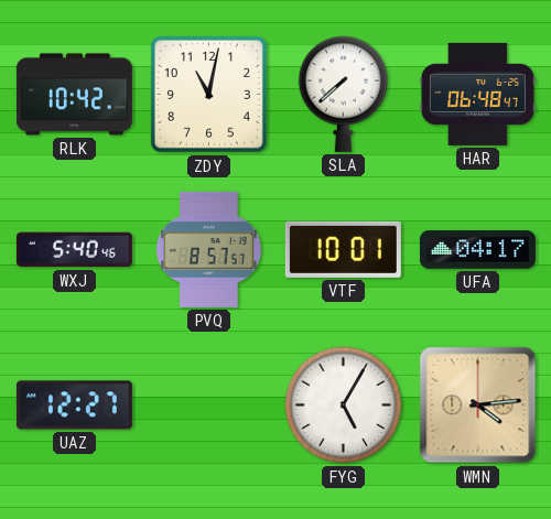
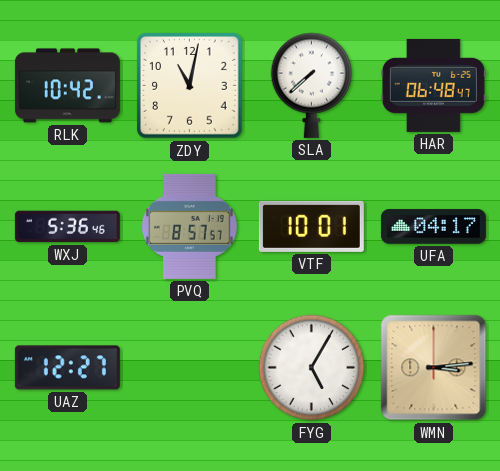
WXJ: 5:40 -> 5:36 (67, 227)
WMN: 4:14 -> 3:14 (434, 368)
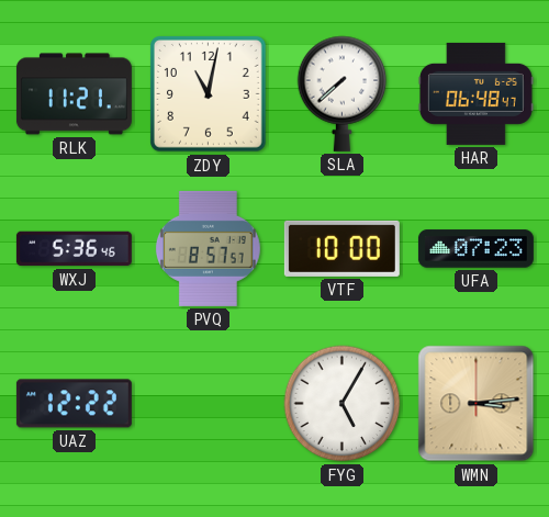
RLK: 10:42 -> 11:21 (74, 94)
VTF: 10:01 -> 10:00 (341, 248)
UFA: 04:17 -> 07:23 (475, 249)
UAZ: 12:27 -> 12:22 (74, 404)
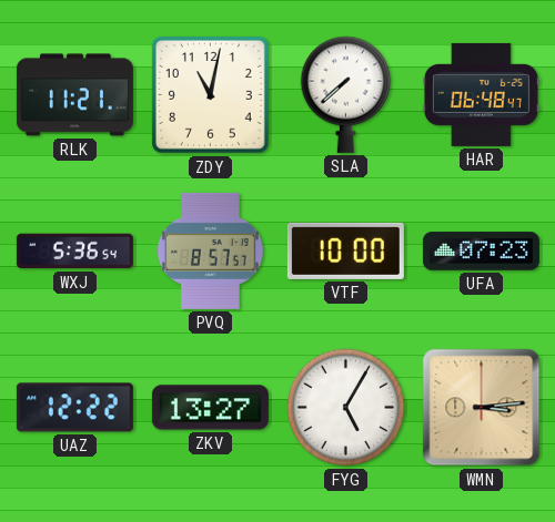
WXJ: 5:36:46 -> 5:36:54 (74, 252)
ZKV: none -> 13:27 (210, 408)
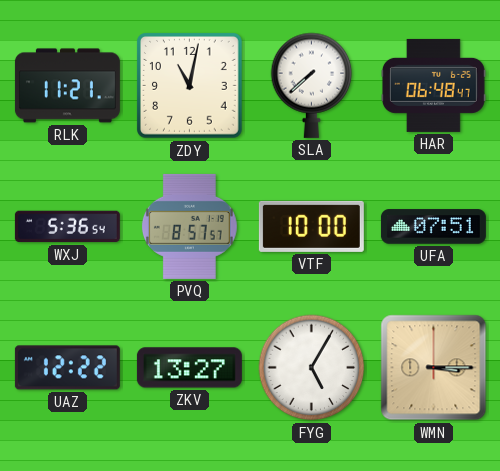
UFA: 07:23 -> 07:51 (433, 227)
WMN: 3:14 -> 3:15 (434, 368)
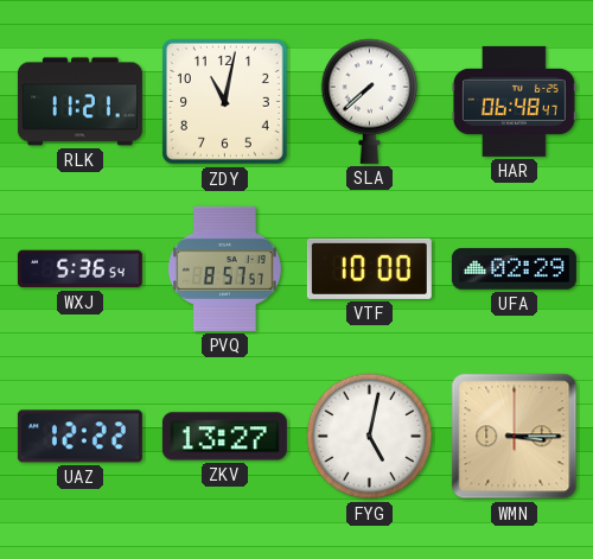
UFA: 07:51 -> 02:29 (514, 269)
FYG: 5:05 -> 5:02 (370, 437)
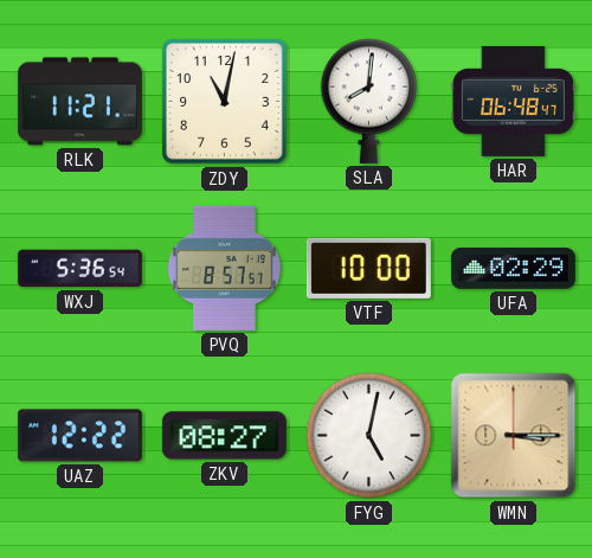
SLA: 7:38 -> 8:01 (369, 101)
ZKV: 13:27 -> 08:27 (224, 436)
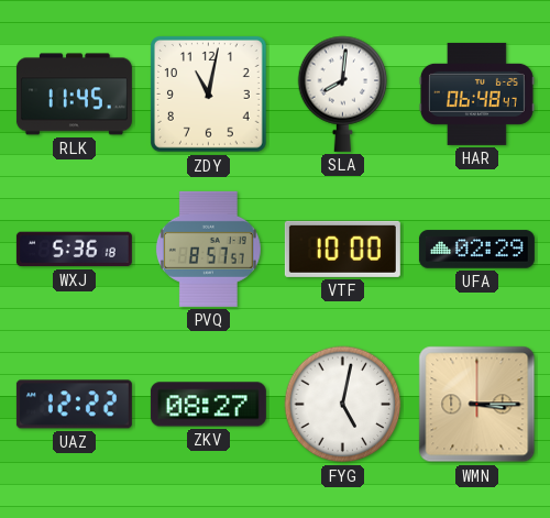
RLK: 11:21 -> 11:45 (74, 95)
WXJ: 5:36:54 -> 5:36:18 (74, 250)
